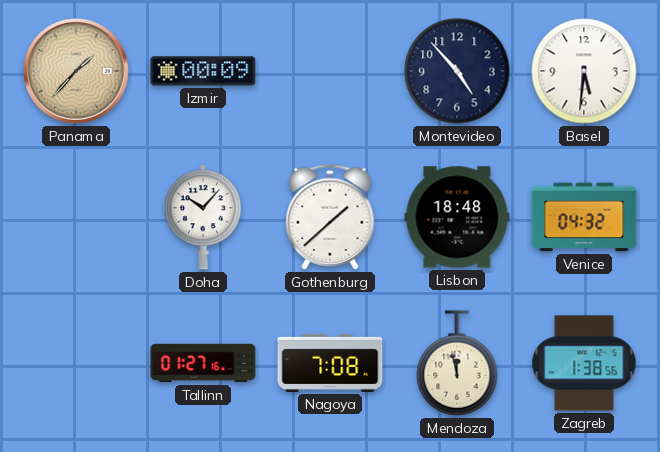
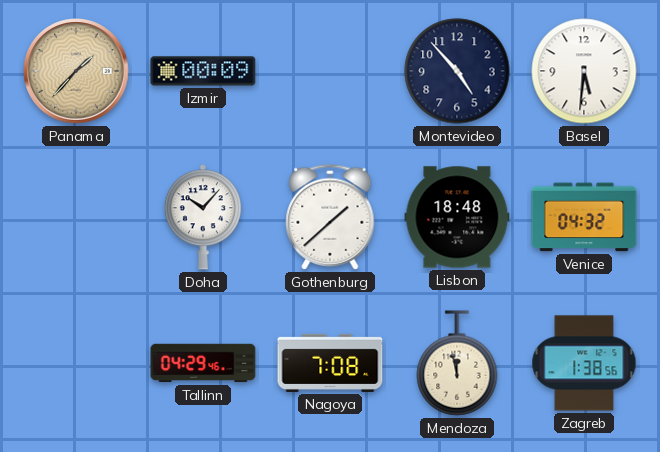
Tallinn: 01:27 -> 04:29 (203, 363)
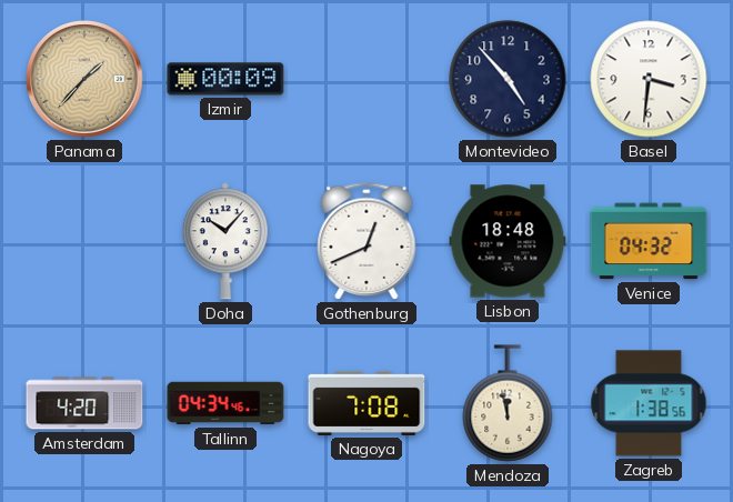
Basel: 5:31 -> 3:31 (649, 79)
Gothenburg: 1:38 -> 12:41 (366, 241)
Amsterdam: none -> 4:20 (84, 403)
Tallinn: 04:29 -> 04:34 (225, 403)
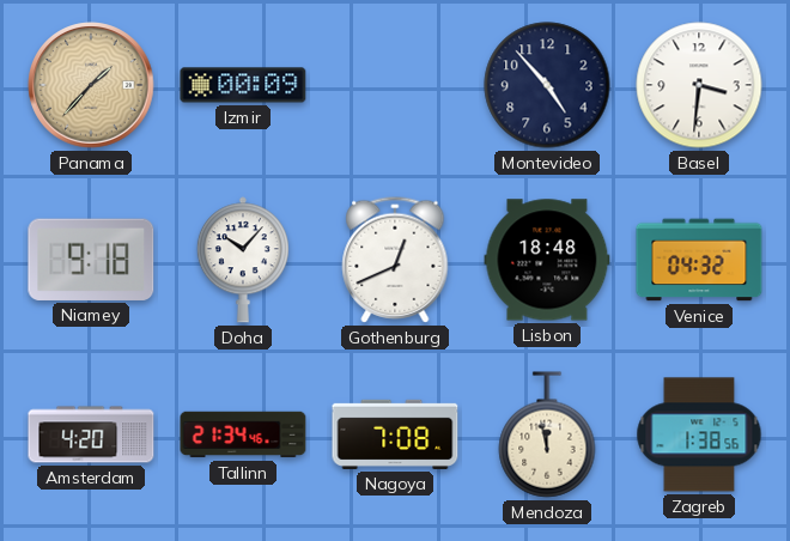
Niamey: none -> 9:18 (91, 260)
Tallinn: 04:34 -> 21:34 (243, 434)
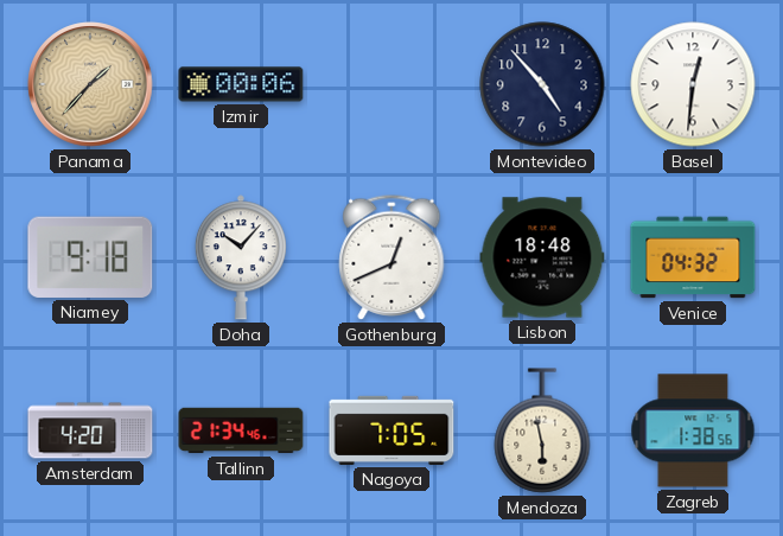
Izmir: 00:09 -> 00:06 (241, 84)
Basel: 3:31 -> 12:31 (693, 84)
Nagoya: 7:08 -> 7:05 (391, 430)
Mendoza: 11:58 -> 5:58 (542, 430)
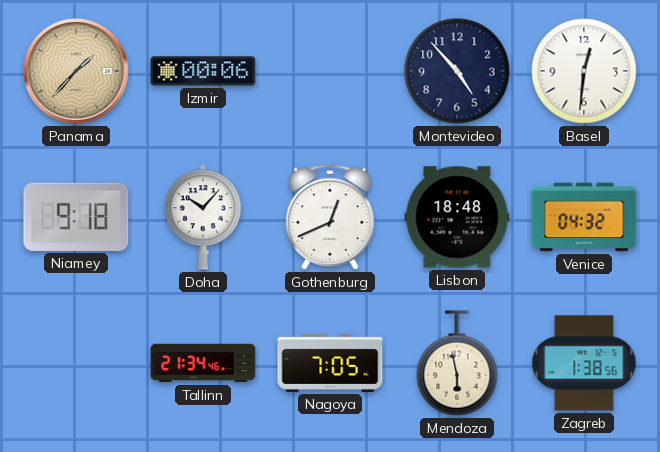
Amsterdam: 4:20 -> none (90, 430)
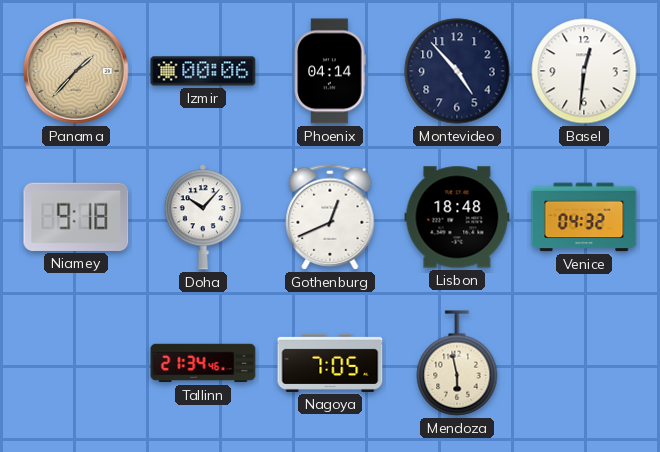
Phoenix: none -> 04:14 (330, 71)
Zagreb: 1:38 -> none (584, 363)
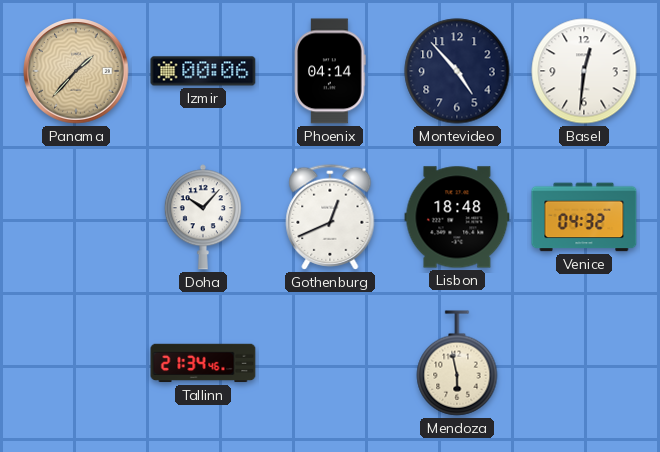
Niamey: 9:18 -> none (76, 217)
Nagoya: 7:05 -> none (330, 363)
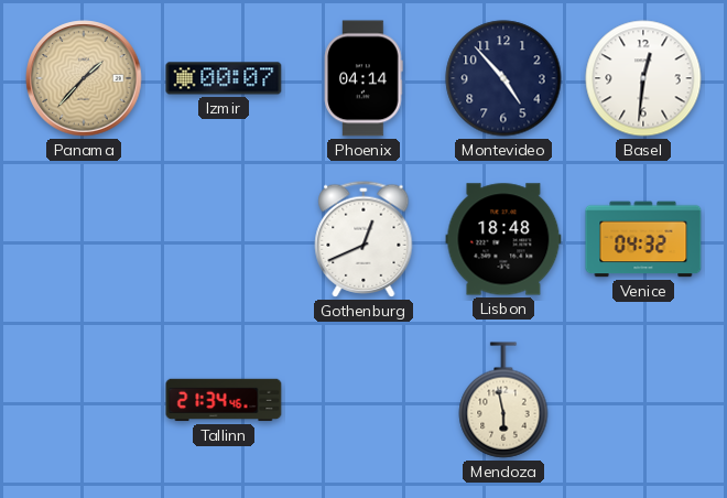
Izmir: 00:06 -> 00:07 (224, 78)
Doha: 10:07 -> none (203, 217)
